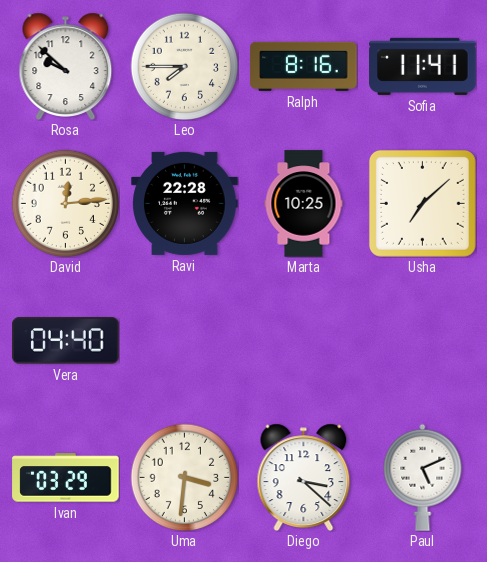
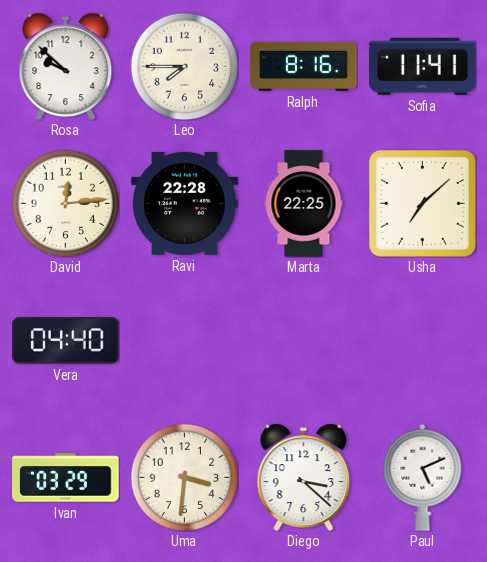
Marta: 10:25 -> 22:25 (304, 204)
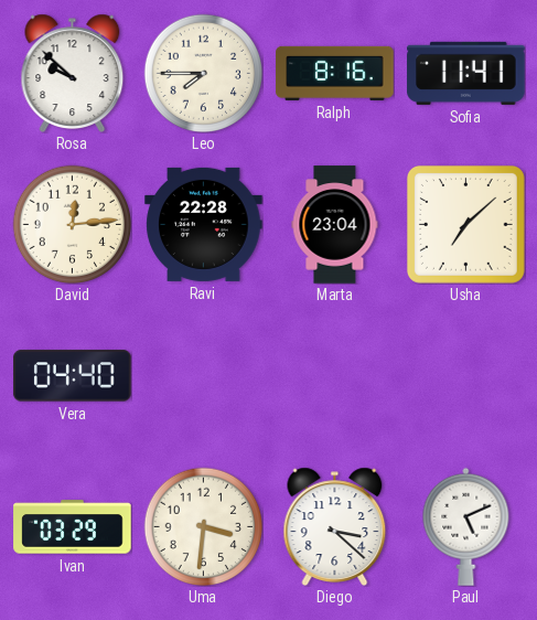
Marta: 22:25 -> 23:04 (335, 225)
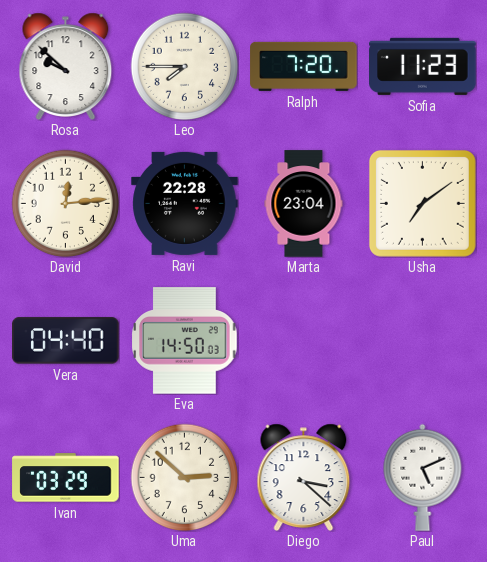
Ralph: 8:16 -> 7:20 (304, 66)
Sofia: 11:41 -> 11:23 (423, 66)
Usha: 7:08 -> 7:09 (422, 203)
Eva: none -> 14:50 (185, 341)
Uma: 3:31 -> 2:52 (184, 477)
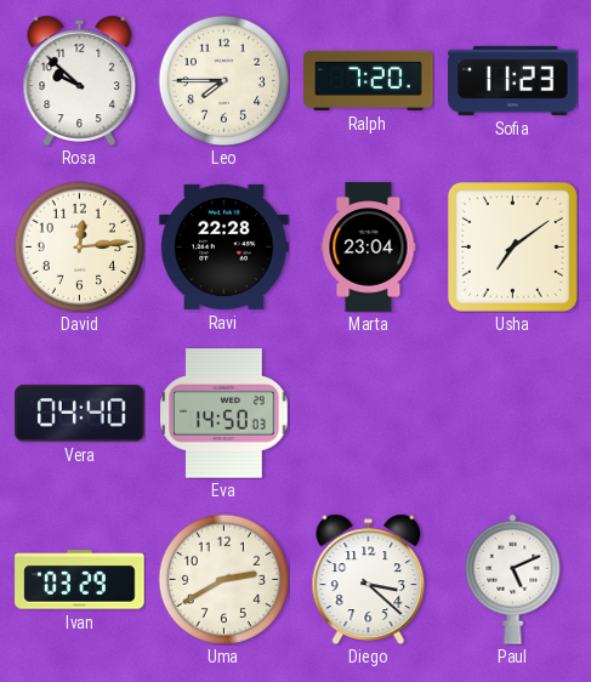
Uma: 2:52 -> 2:40 (223, 579)
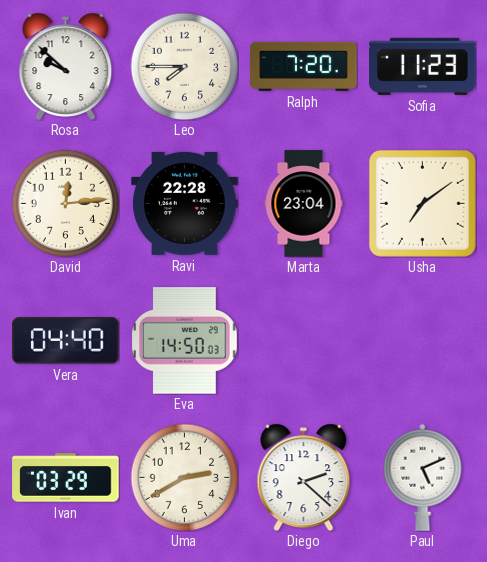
Diego: 3:22 -> 2:22 (304, 477)
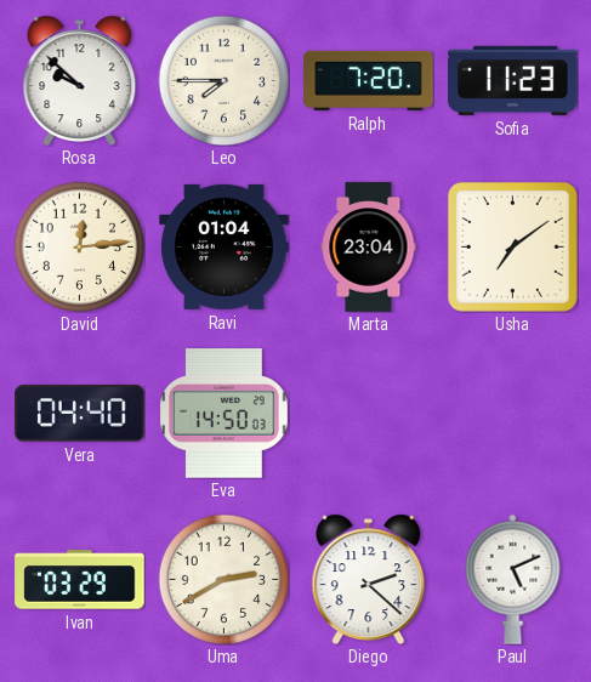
Ravi: 22:28 -> 01:04 (225, 246)
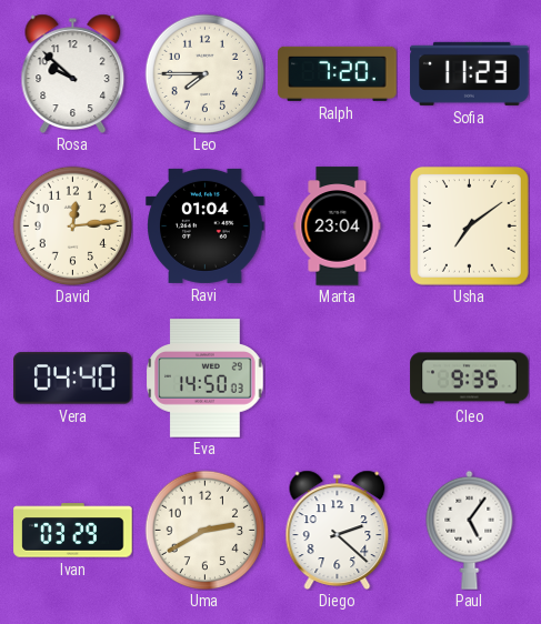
Cleo: none -> 9:35 (470, 379)
Paul: 5:11 -> 5:06 (470, 530)
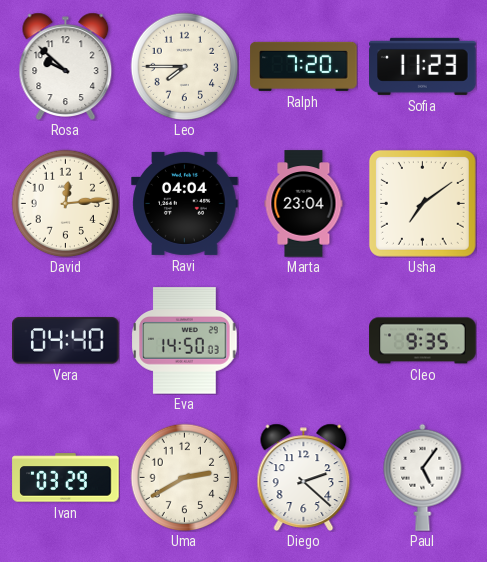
Ravi: 01:04 -> 04:04 (185, 203)
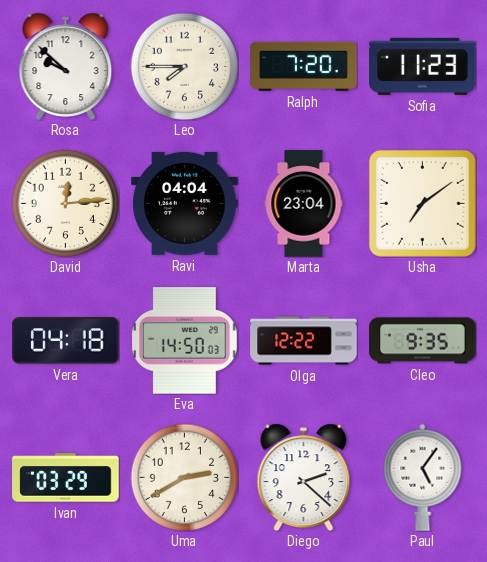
Vera: 04:40 -> 04:18 (66, 341)
Olga: none -> 12:22 (304, 341)
